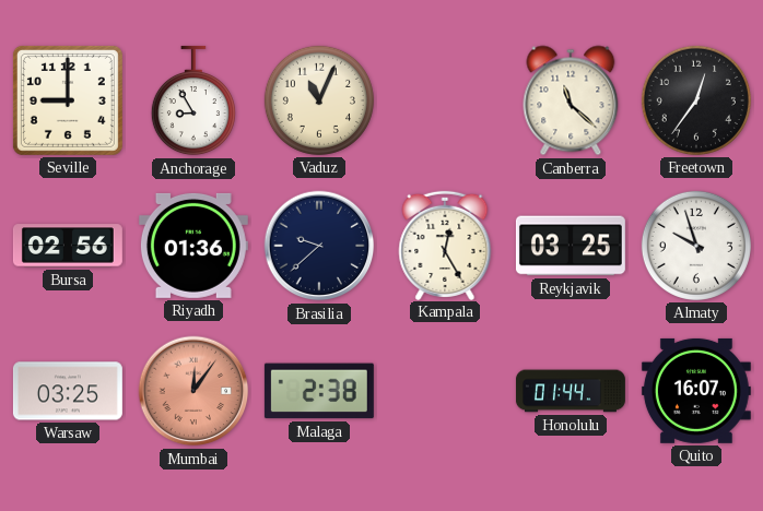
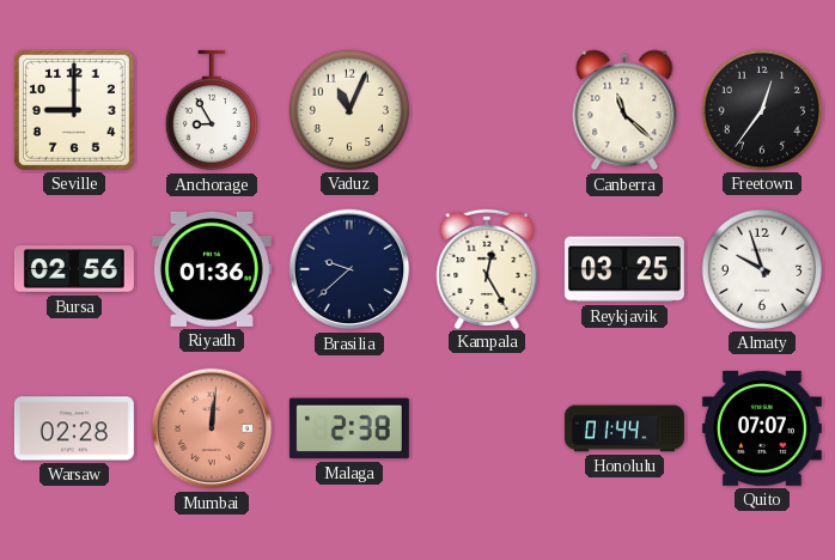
Warsaw: 03:25 -> 02:28 (74, 428)
Mumbai: 12:06 -> 12:01 (212, 428)
Quito: 16:07 -> 07:07 (762, 428)
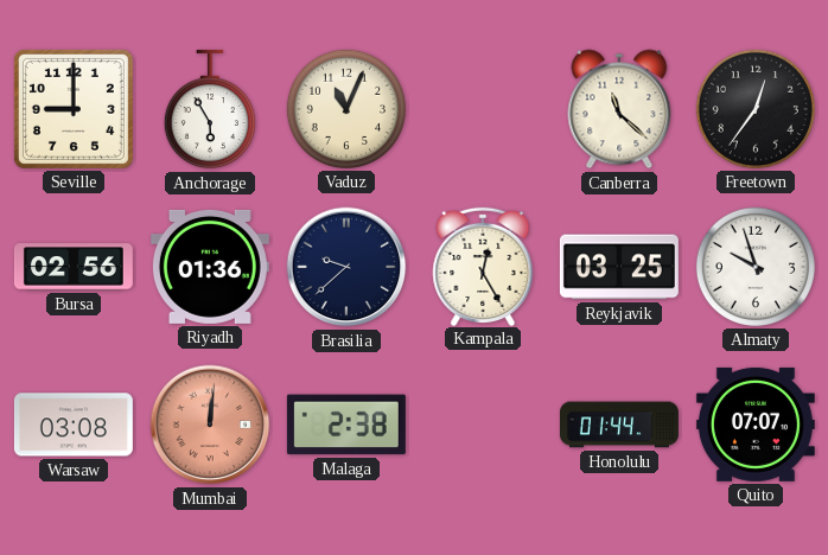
Anchorage: 8:55 -> 5:55 (210, 109)
Warsaw: 02:28 -> 03:08 (74, 425)
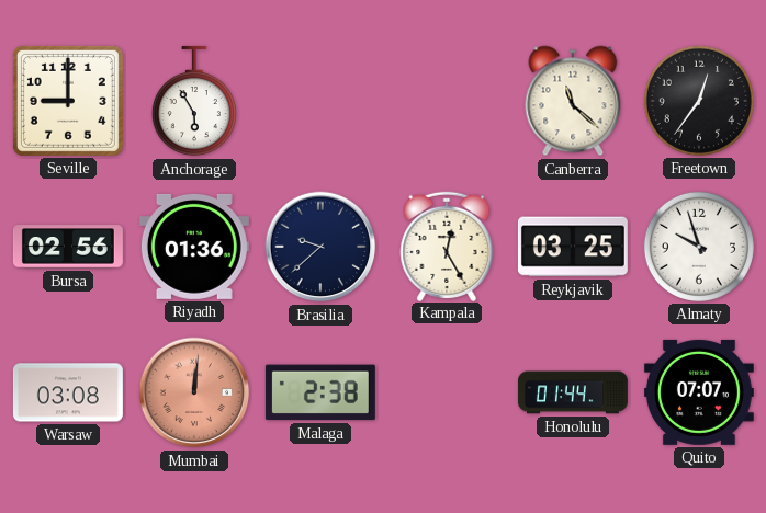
Vaduz: 11:04 -> none (346, 109)
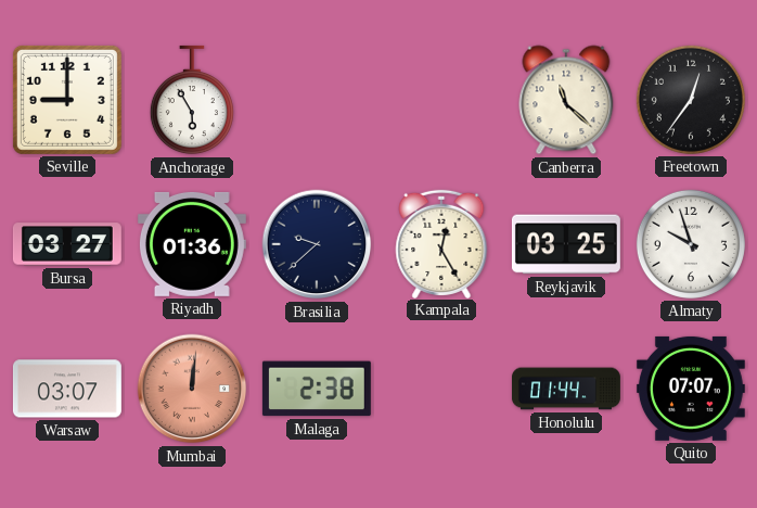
Bursa: 02:56 -> 03:27 (67, 244)
Warsaw: 03:08 -> 03:07 (67, 389)
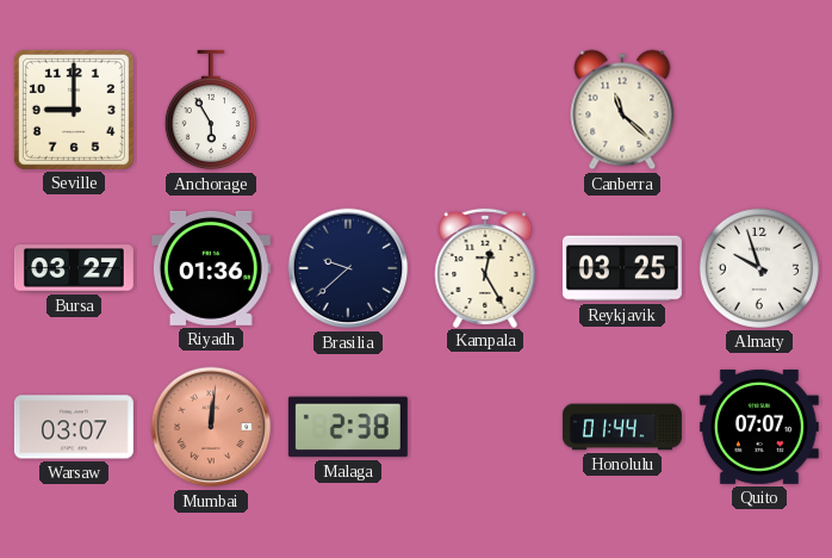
Freetown: 12:36 -> none (691, 100)
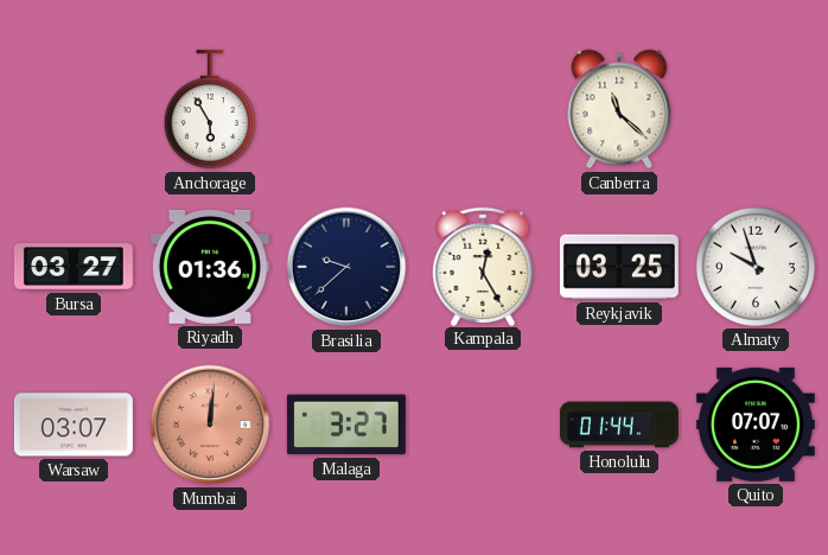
Seville: 9:00 -> none (74, 110)
Malaga: 2:38 -> 3:27 (346, 425)
